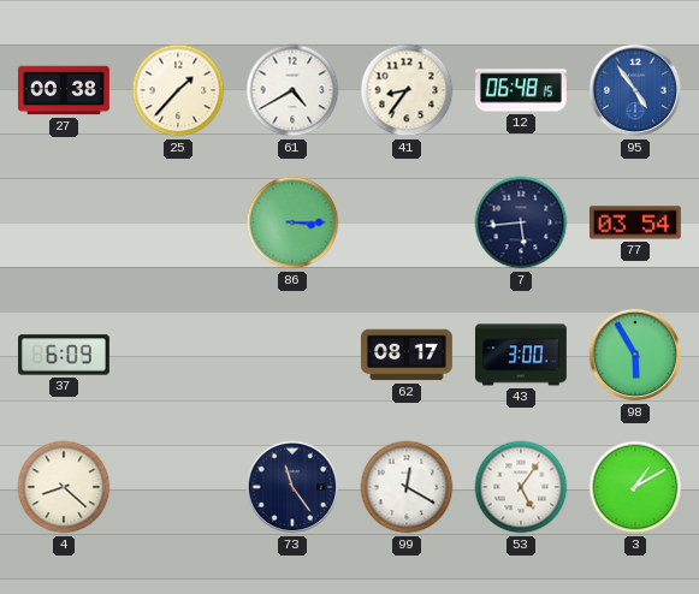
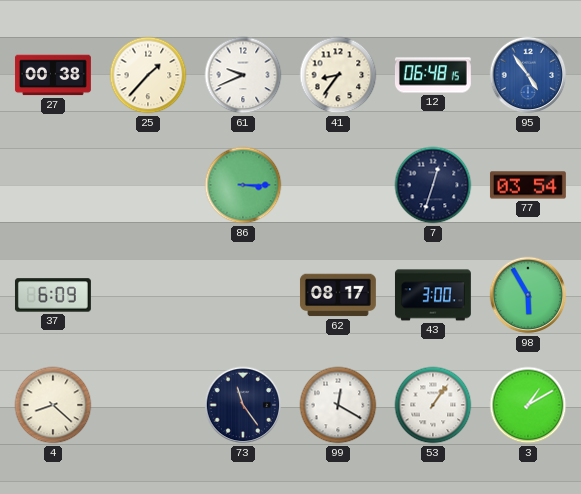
61: 4:40 -> 9:41 (243, 75)
7: 5:44 -> 12:33 (433, 185)
53: 5:06 -> 1:06 (433, 405)
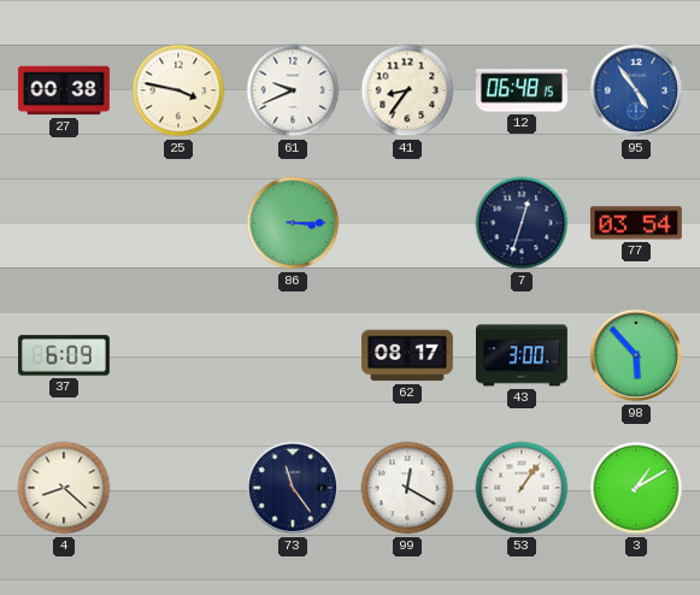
25: 1:37 -> 3:47 (178, 90)
98: 5:55 -> 5:53 (636, 355)
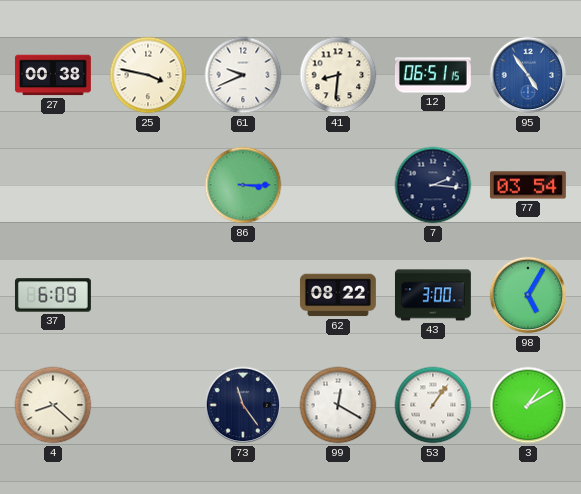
41: 8:36 -> 8:31 (338, 75)
12: 06:48 -> 06:51 (433, 75)
7: 12:33 -> 2:16 (433, 185)
62: 08:17 -> 08:22 (338, 295)
98: 5:53 -> 5:05 (528, 295)
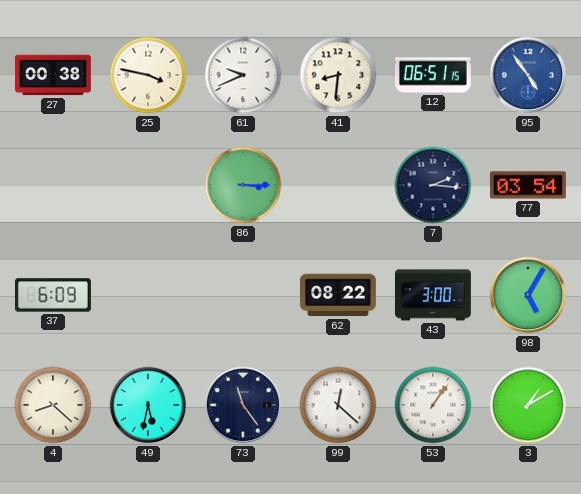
49: none -> 5:32 (148, 405)
99: 12:20 -> 12:22 (338, 405)
